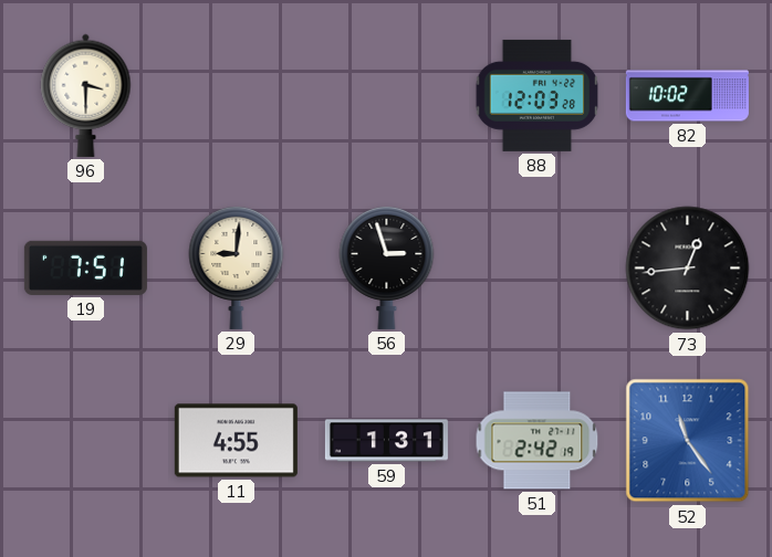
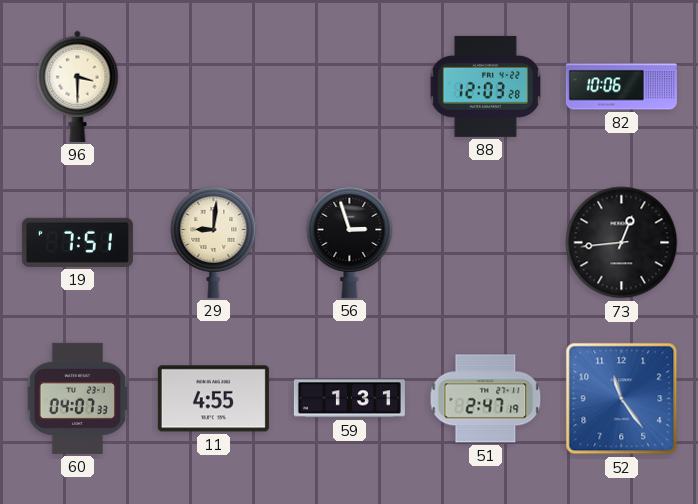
82: 10:02 -> 10:06 (621, 87)
60: none -> 04:07 (77, 398)
51: 2:42 -> 2:47 (486, 399)
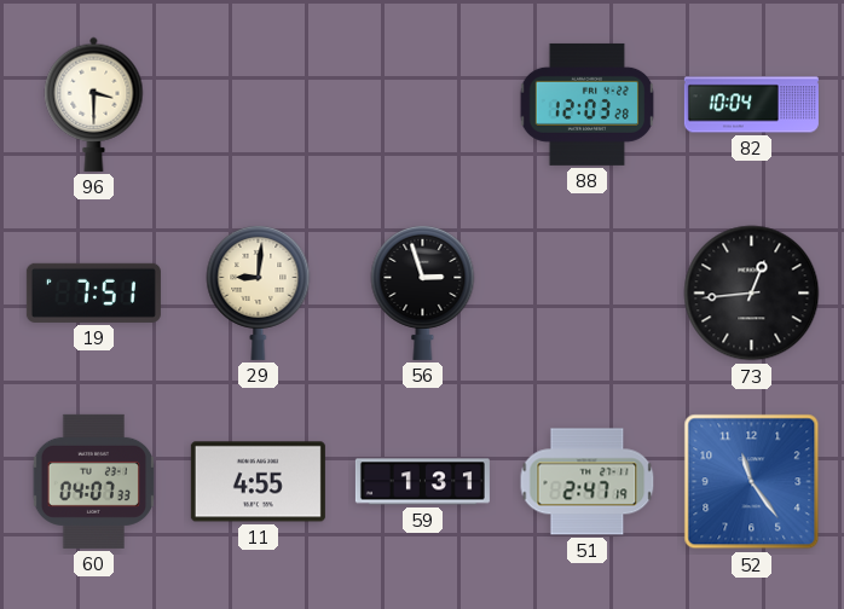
82: 10:06 -> 10:04 (751, 105)
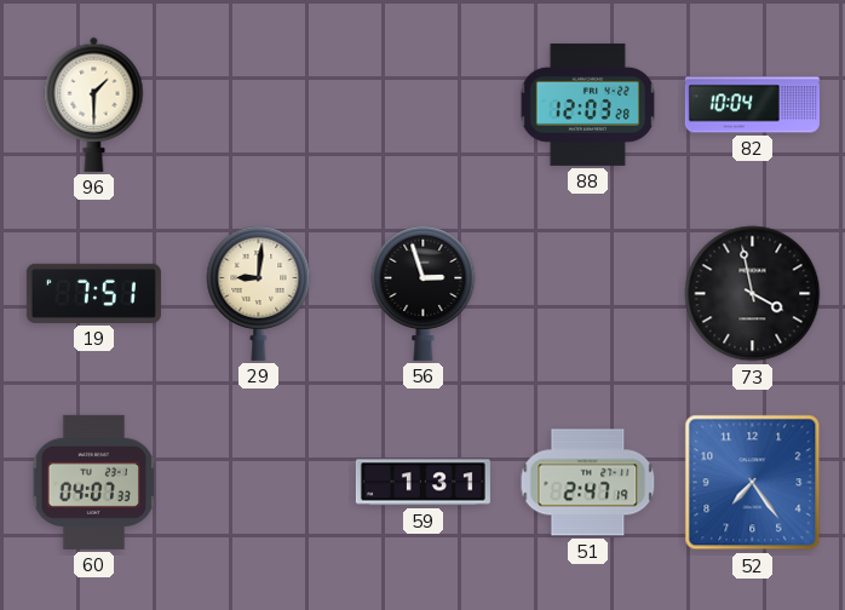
96: 3:30 -> 1:30 (94, 104)
73: 12:44 -> 3:58 (753, 294)
11: 4:55 -> none (258, 482)
52: 11:24 -> 7:24 (753, 483)
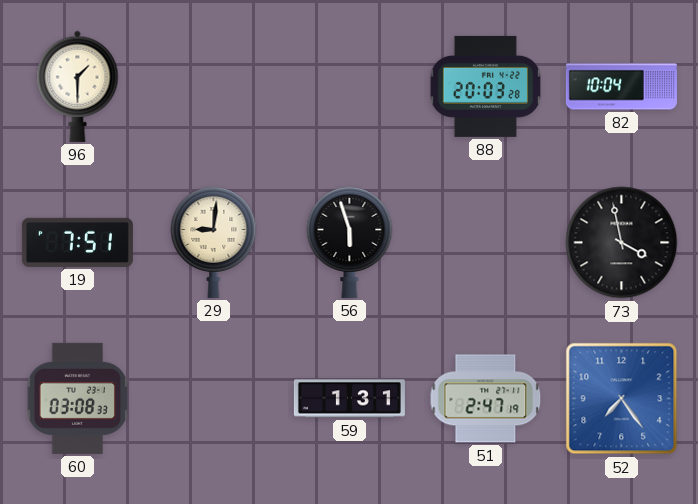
88: 12:03 -> 20:03 (485, 86)
56: 2:57 -> 5:57 (350, 242)
60: 04:07 -> 03:08 (77, 398)
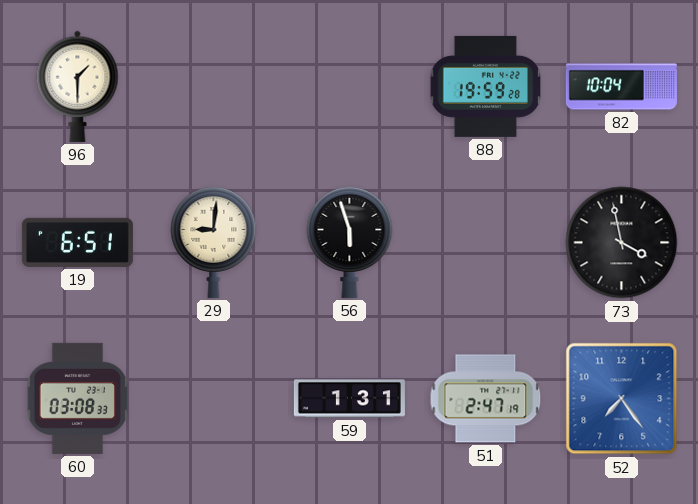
88: 20:03 -> 19:59 (485, 86)
19: 7:51 -> 6:51 (77, 242)
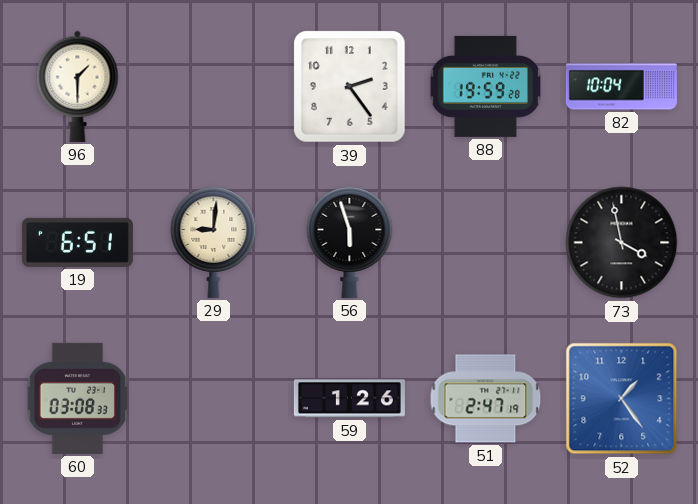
39: none -> 2:24 (350, 87)
59: 1:31 -> 1:26 (349, 399)
52: 7:24 -> 1:24 (622, 399)
